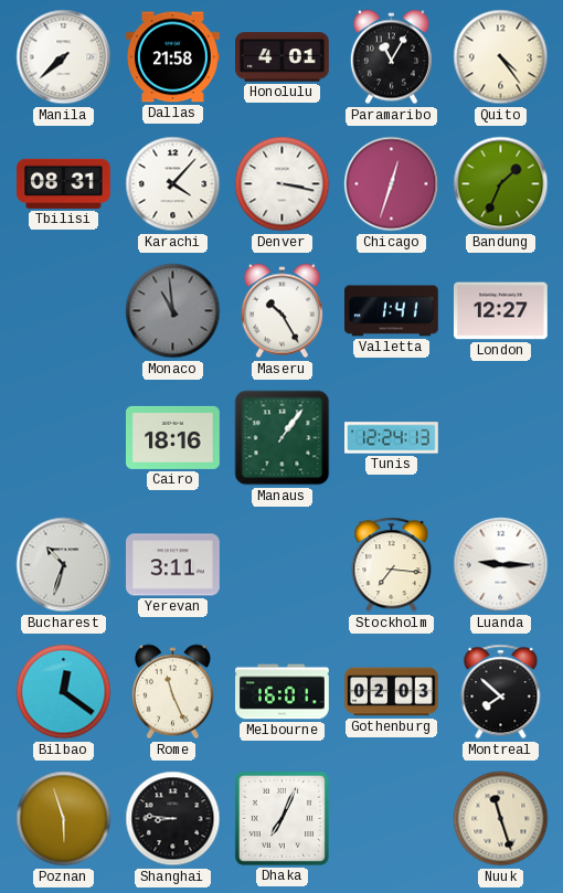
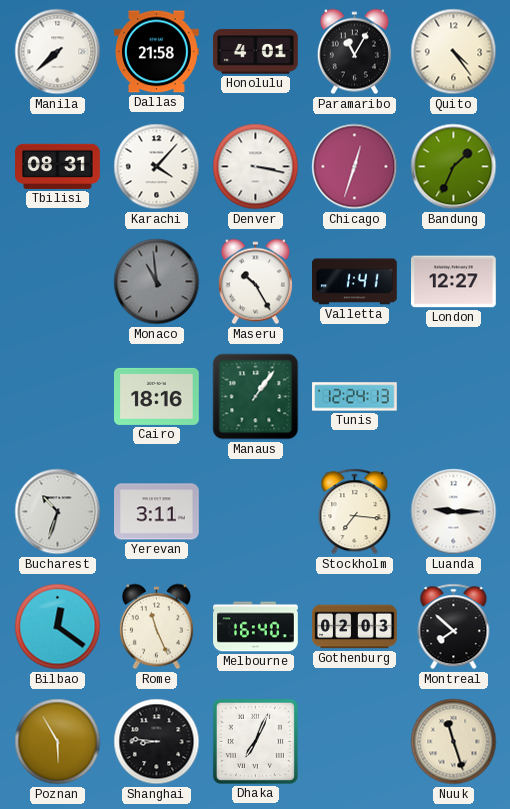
Melbourne: 16:01 -> 16:40 (256, 627)
Poznan: 5:57 -> 5:55 (58, 742)
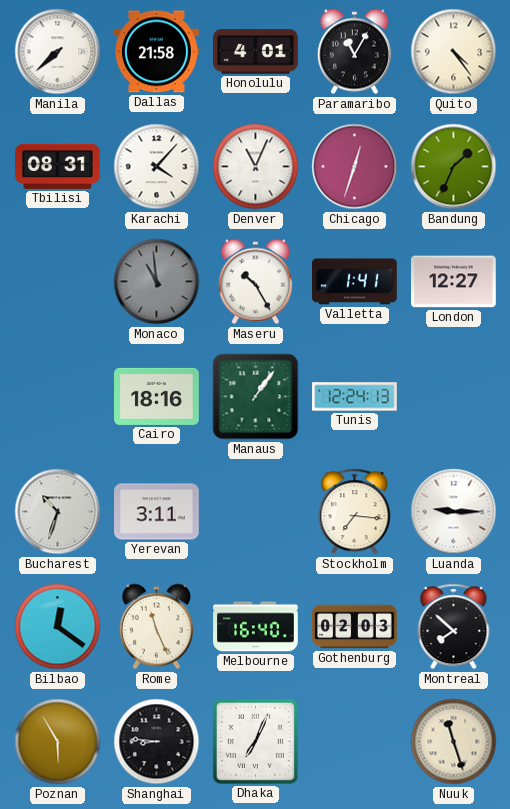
Denver: 3:17 -> 11:04 (256, 167)
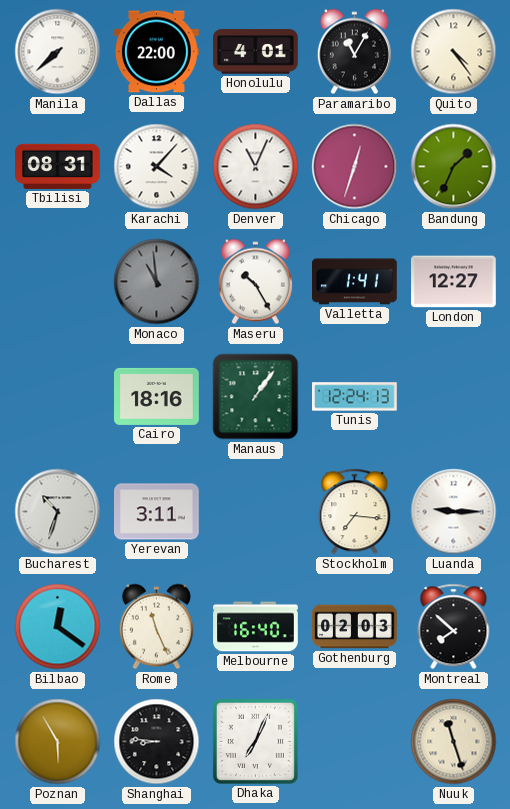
Dallas: 21:58 -> 22:00 (157, 52)
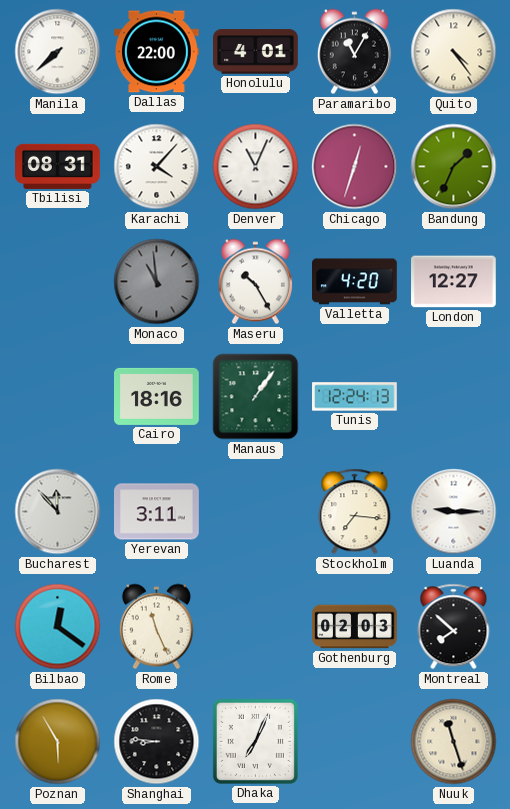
Valletta: 1:41 -> 4:20 (355, 282)
Bucharest: 10:33 -> 11:53 (58, 512)
Melbourne: 16:40 -> none (256, 627)
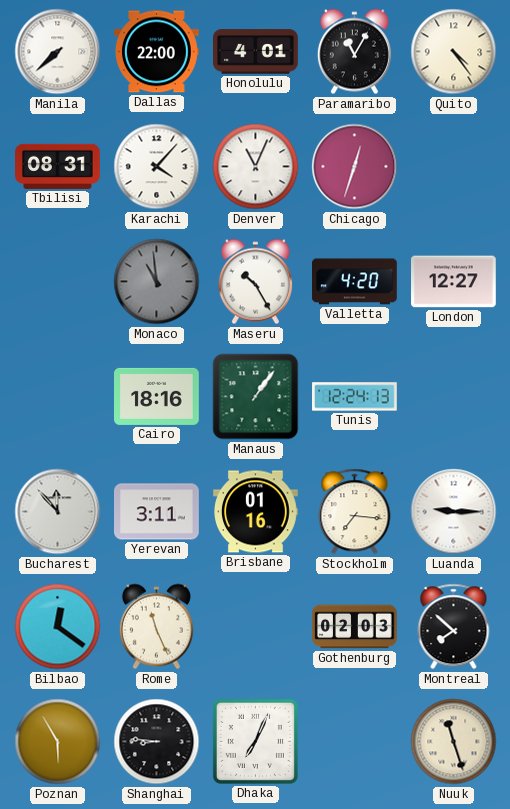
Bandung: 1:34 -> none (454, 167)
Brisbane: none -> 01:16 (256, 512)
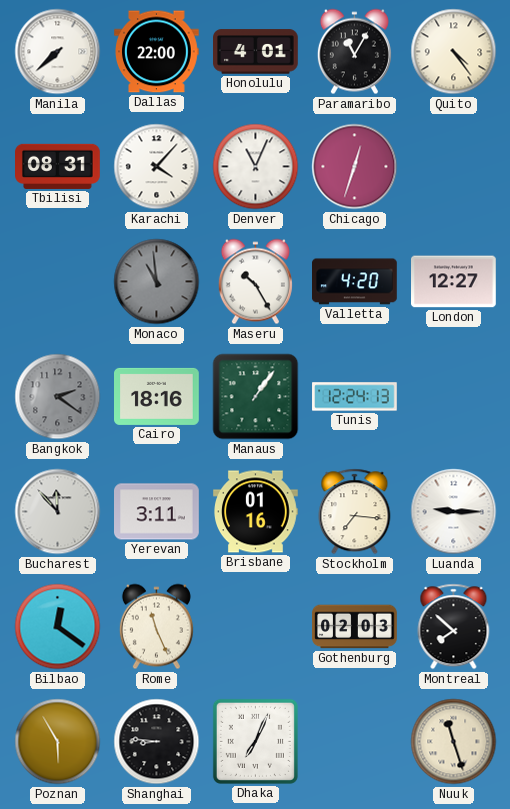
Bangkok: none -> 2:21 (58, 397)
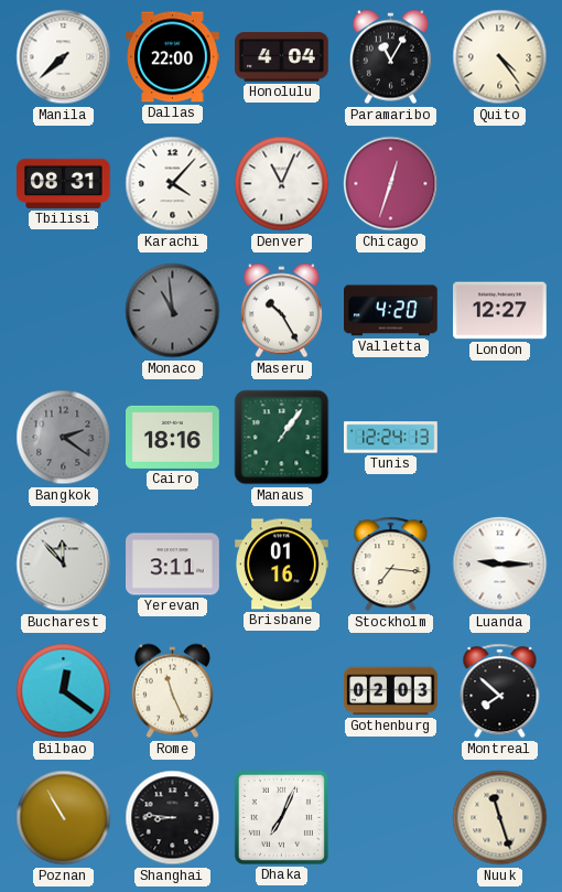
Honolulu: 4:01 -> 4:04 (282, 57)
Poznan: 5:55 -> 10:55 (64, 818)
